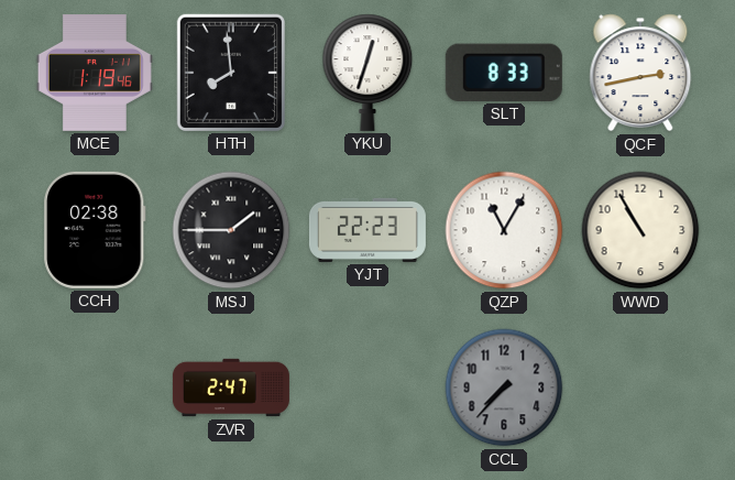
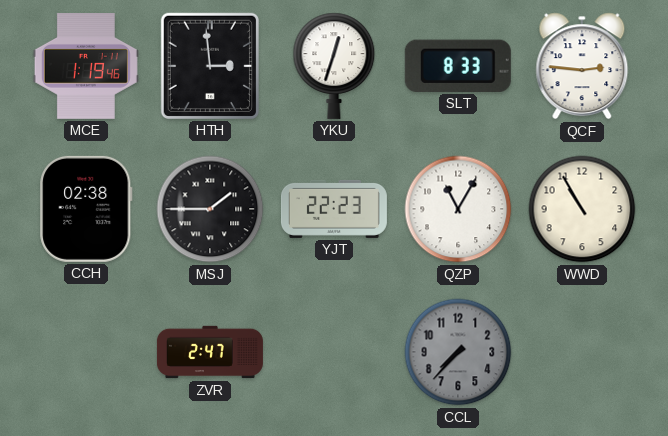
HTH: 7:59 -> 2:59 (210, 66)
QCF: 2:43 -> 2:46 (582, 66)
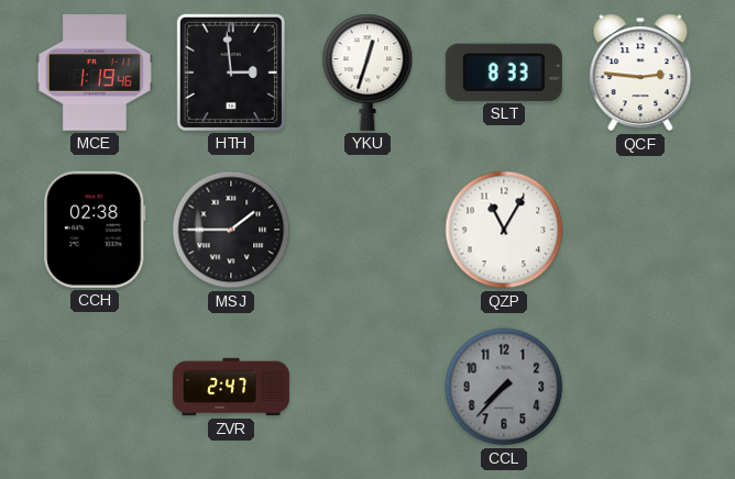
YJT: 22:23 -> none (334, 209)
WWD: 10:55 -> none (582, 209)
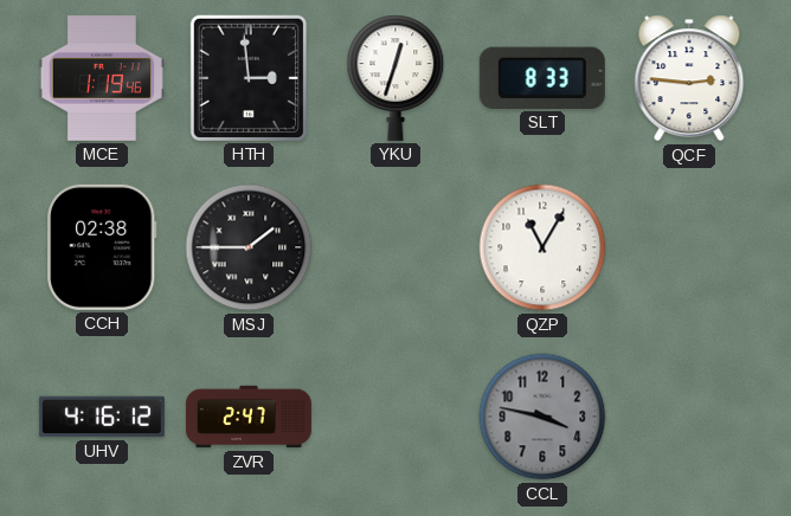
UHV: none -> 4:16 (102, 417)
CCL: 7:37 -> 3:47 (542, 417)
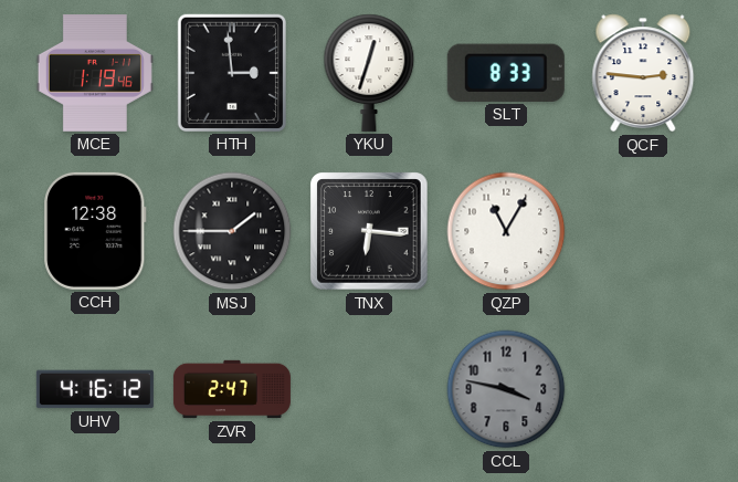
CCH: 02:38 -> 12:38 (95, 231)
TNX: none -> 6:16 (369, 231)
